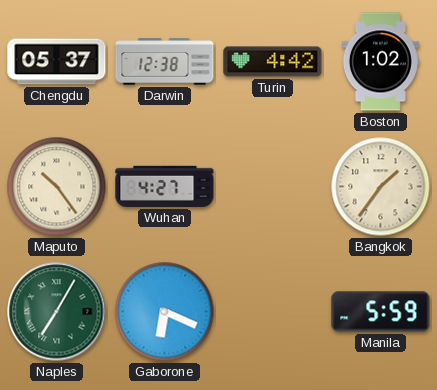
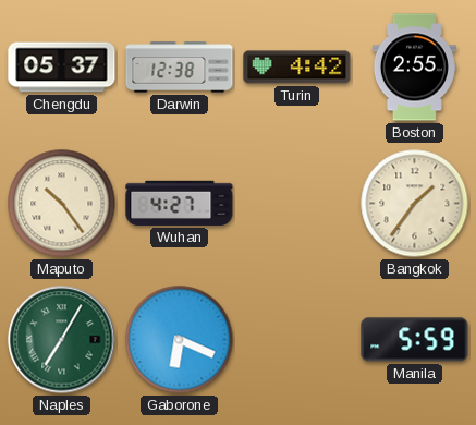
Boston: 1:02 -> 2:55 (414, 68)
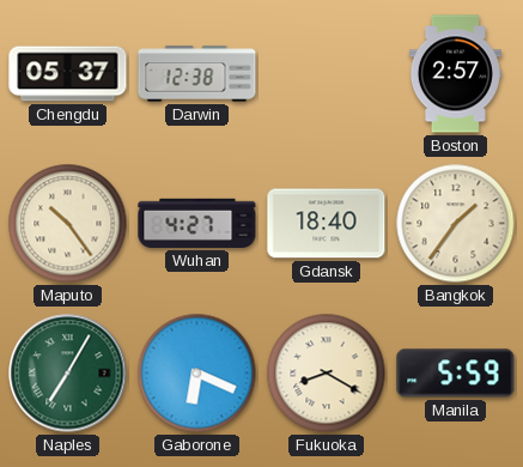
Turin: 4:42 -> none (297, 68)
Boston: 2:55 -> 2:57 (455, 74)
Gdansk: none -> 18:40 (327, 224)
Fukuoka: none -> 8:20 (327, 374)
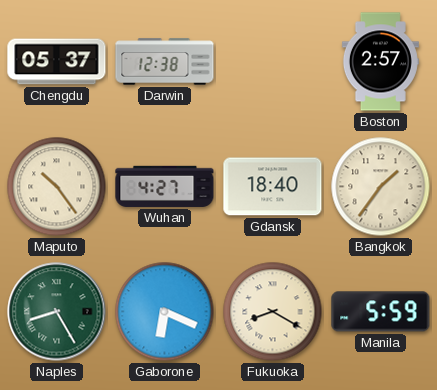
Naples: 7:05 -> 8:25 (57, 312)
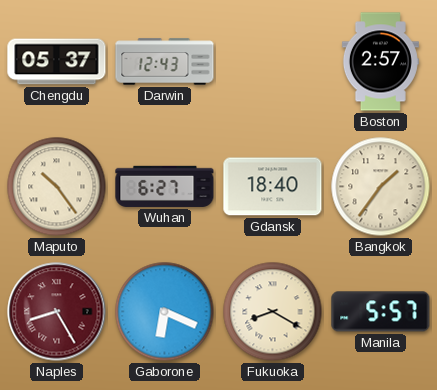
Darwin: 12:38 -> 12:43 (165, 62)
Wuhan: 4:27 -> 6:27 (165, 186)
Naples dial: green -> burgundy (57, 312)
Manila: 5:59 -> 5:57 (381, 312)
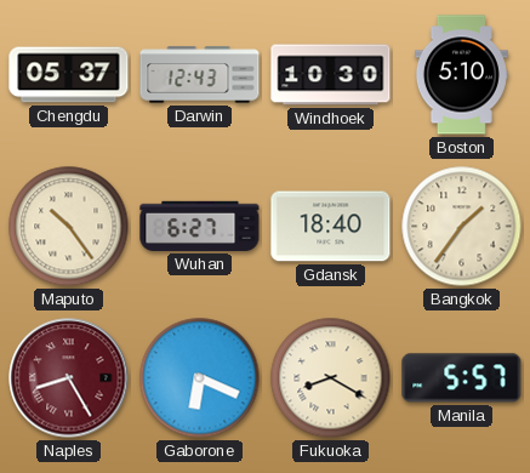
Windhoek: none -> 10:30 (331, 75)
Boston: 2:57 -> 5:10 (461, 75)
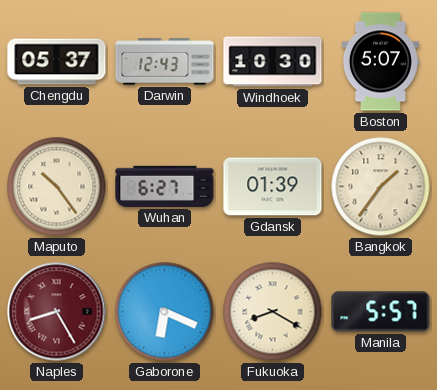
Boston: 5:10 -> 5:07 (380, 62)
Gdansk: 18:40 -> 01:39 (273, 187)
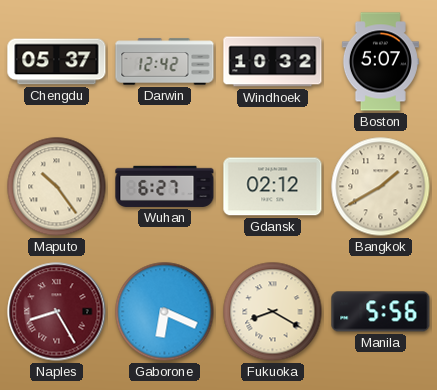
Darwin: 12:43 -> 12:42 (165, 62)
Windhoek: 10:30 -> 10:32 (273, 62)
Gdansk: 01:39 -> 02:12 (273, 187)
Bangkok: 1:36 -> 1:40 (381, 187)
Manila: 5:57 -> 5:56 (381, 312)
